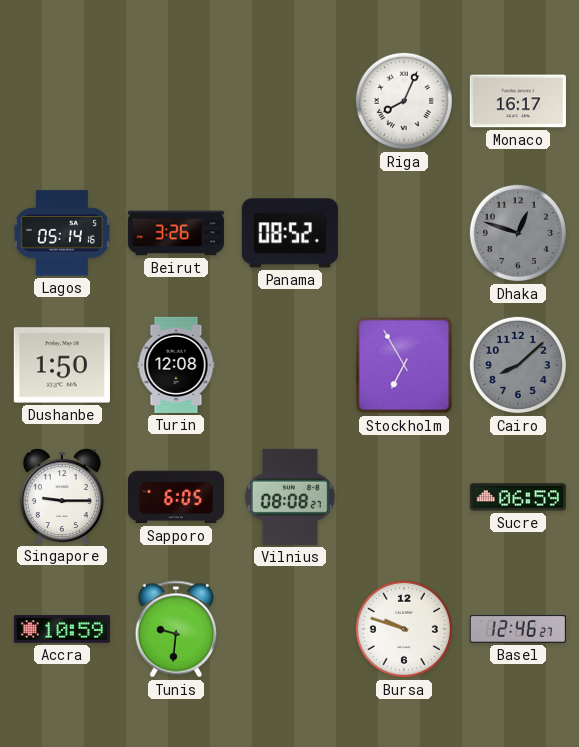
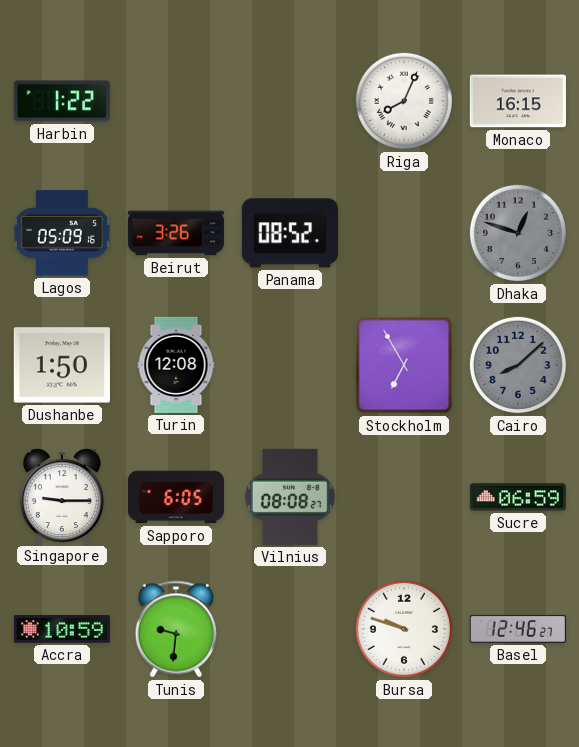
Harbin: none -> 1:22 (62, 101)
Monaco: 16:17 -> 16:15 (518, 101)
Lagos: 05:14 -> 05:09 (61, 233)
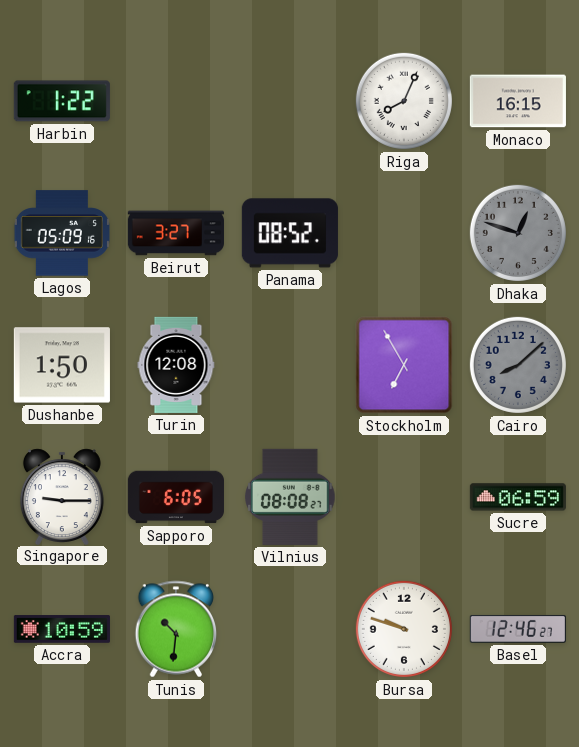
Beirut: 3:26 -> 3:27 (176, 233)
Tunis: 9:31 -> 10:31 (176, 629)
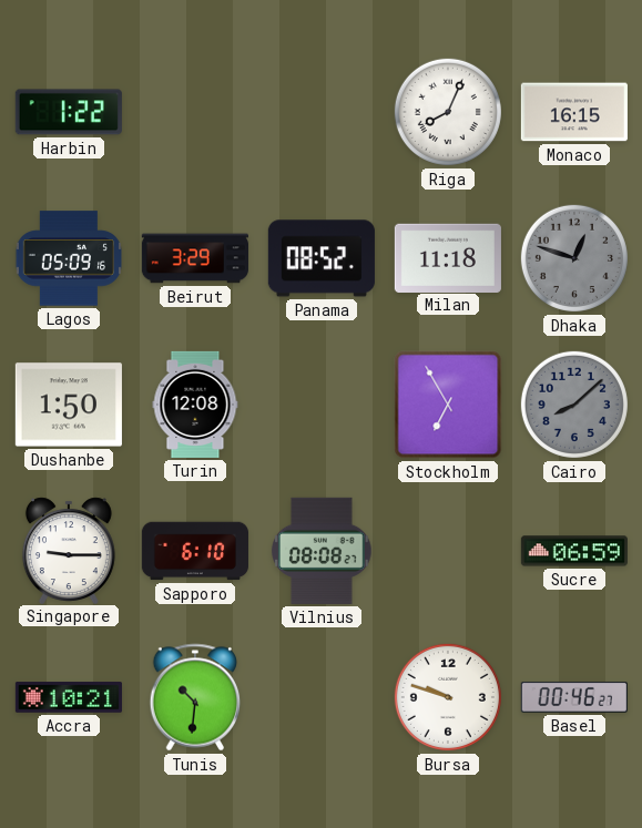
Beirut: 3:27 -> 3:29 (195, 258)
Milan: none -> 11:18 (448, 257)
Sapporo: 6:05 -> 6:10 (195, 551)
Accra: 10:59 -> 10:21 (69, 697)
Basel: 12:46 -> 00:46 (574, 697)
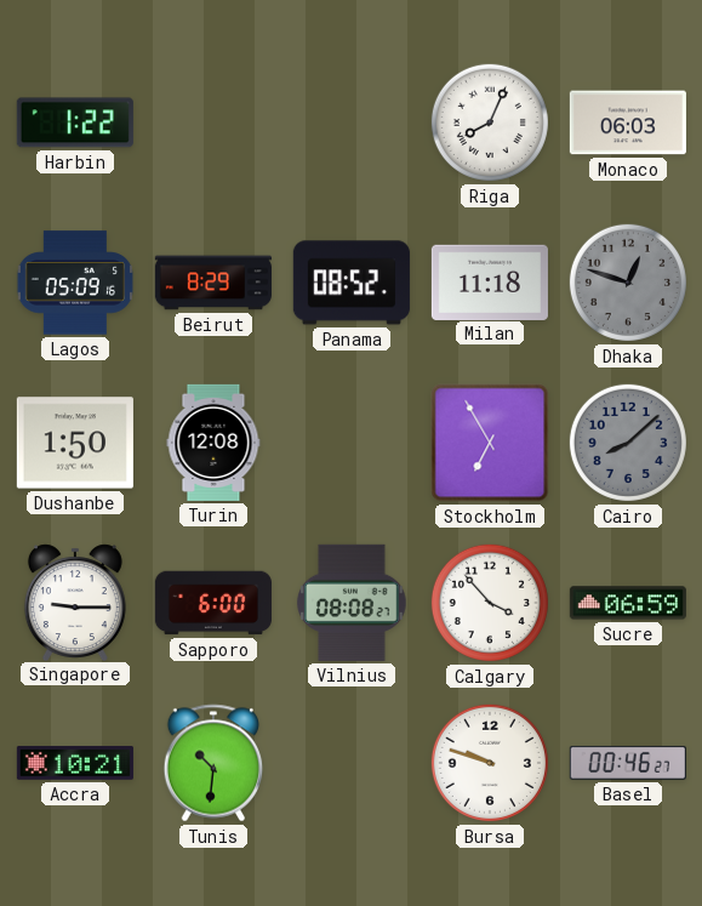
Monaco: 16:15 -> 06:03 (628, 122)
Beirut: 3:29 -> 8:29 (213, 283)
Sapporo: 6:10 -> 6:00 (213, 603)
Calgary: none -> 3:53 (490, 603)
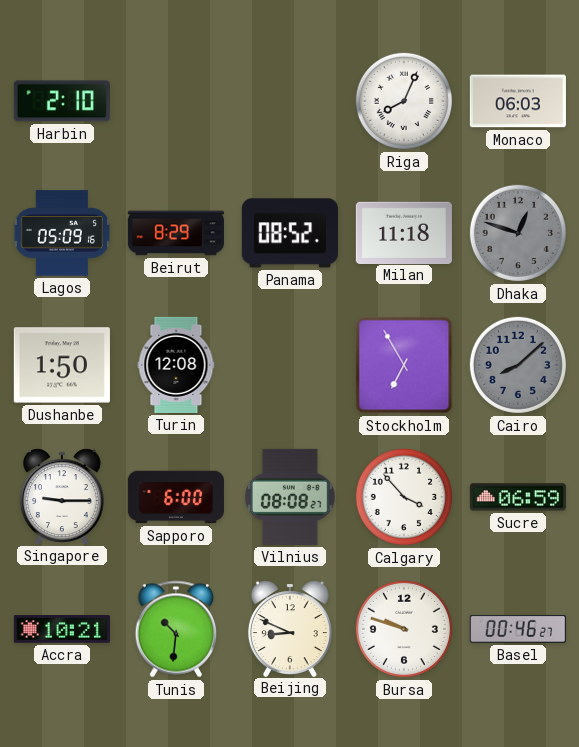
Harbin: 1:22 -> 2:10 (62, 101)
Beijing: none -> 8:49 (290, 628)
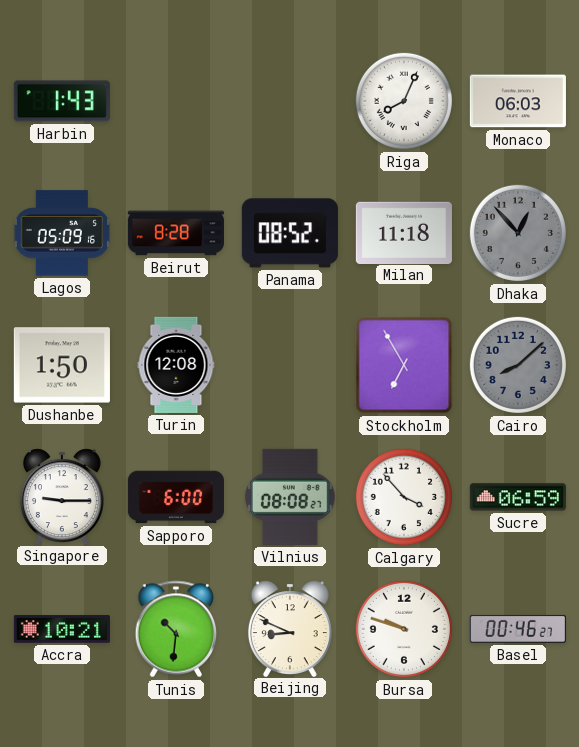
Harbin: 2:10 -> 1:43 (62, 101)
Beirut: 8:29 -> 8:28 (176, 233)
Dhaka: 12:48 -> 12:53 (518, 233)
